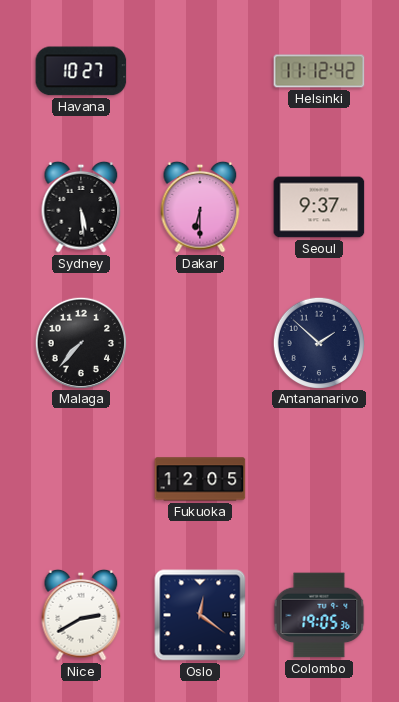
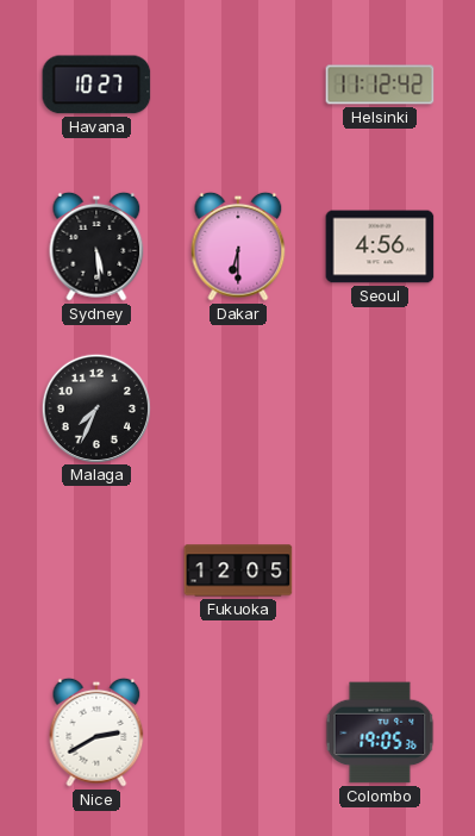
Seoul: 9:37 -> 4:56 (380, 247)
Malaga: 7:37 -> 7:34 (95, 407)
Antananarivo: 1:52 -> none (318, 342)
Oslo: 12:21 -> none (200, 615)
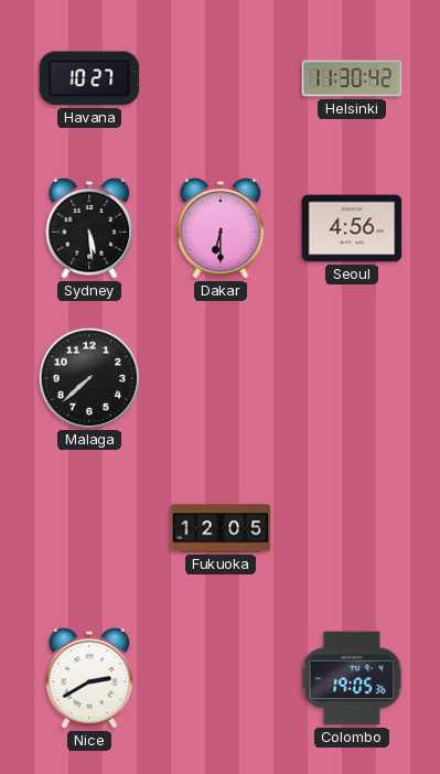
Helsinki: 11:12 -> 11:30 (352, 78)
Malaga: 7:34 -> 7:38 (88, 377)
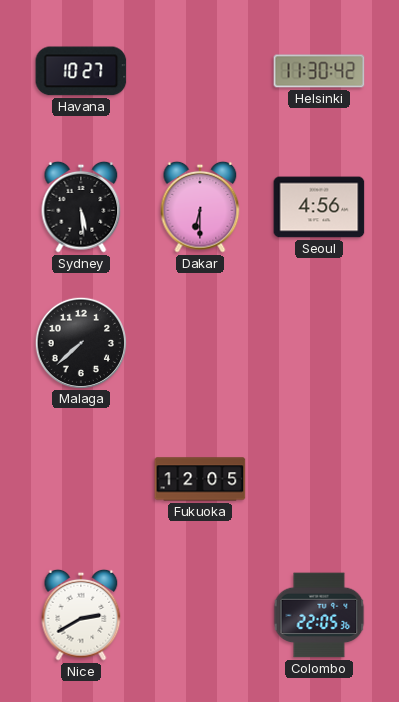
Colombo: 19:05 -> 22:05 (319, 615)
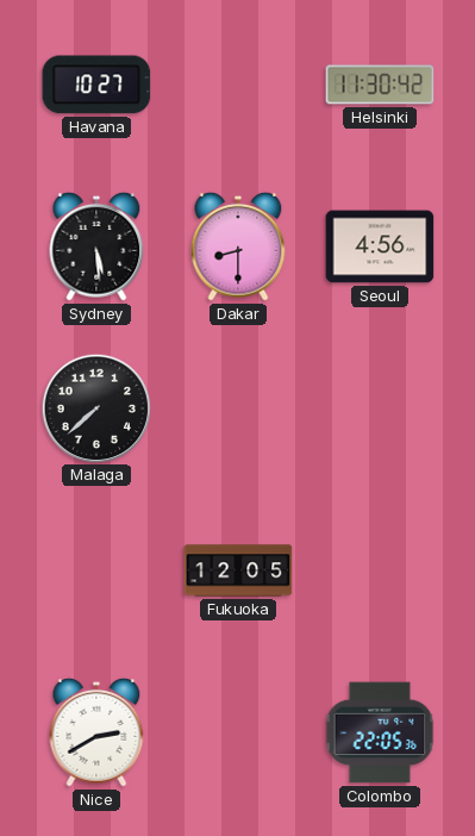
Dakar: 6:30 -> 8:30 (238, 247)
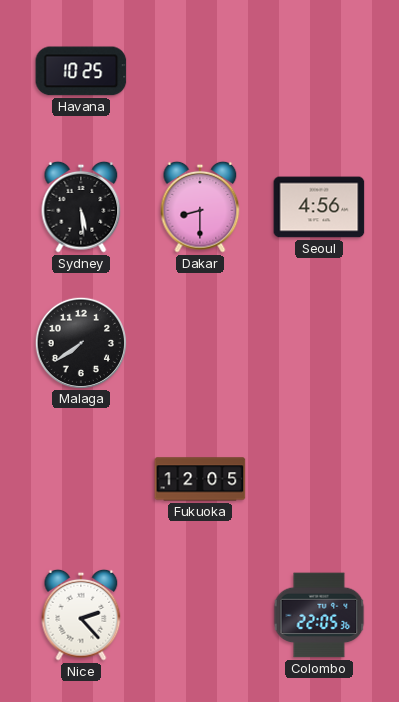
Havana: 10:27 -> 10:25 (81, 71)
Helsinki: 11:30 -> none (380, 85)
Malaga: 7:38 -> 7:39 (80, 342)
Nice: 2:40 -> 2:23 (81, 615)
